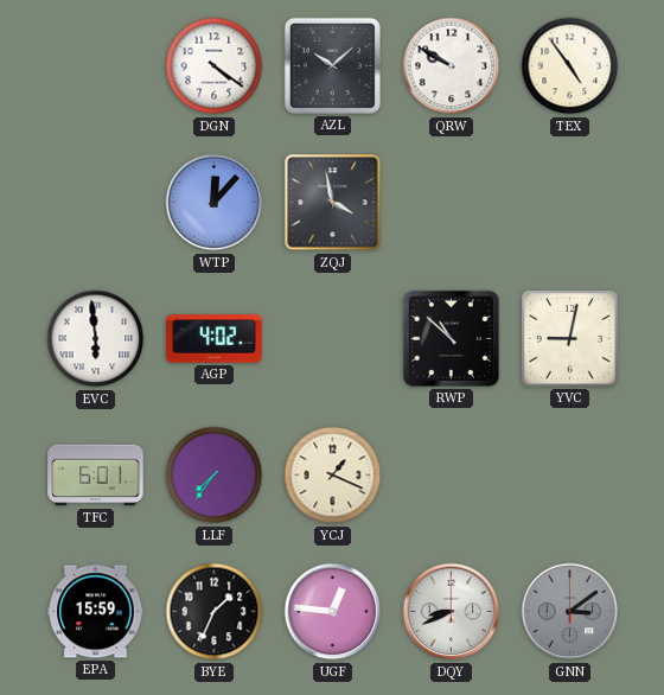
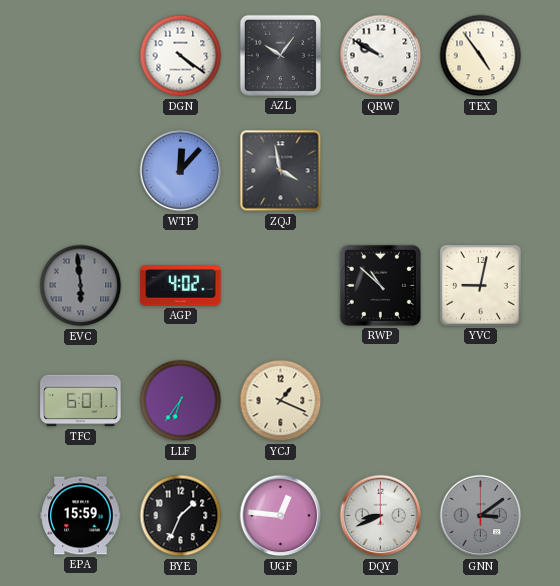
AZL: 10:08 -> 10:06 (280, 55)
EVC dial: white -> grey (81, 286)
LLF: 7:36 -> 6:36 (181, 401)
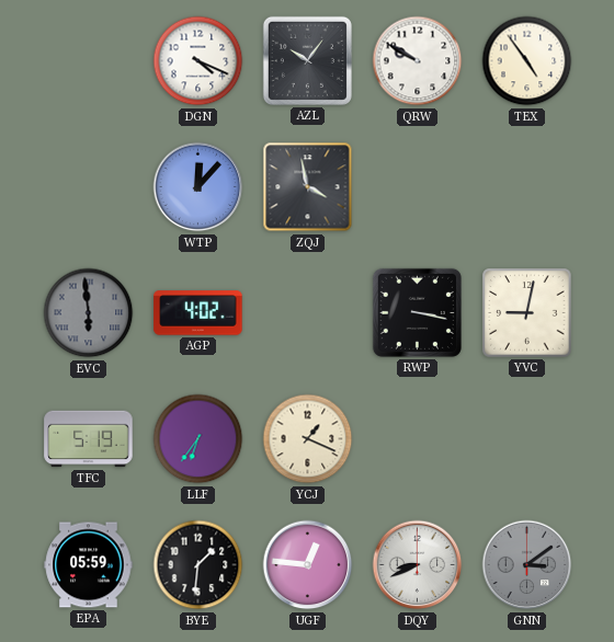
DGN: 4:21 -> 4:19 (198, 61)
RWP: 10:52 -> 3:17 (417, 312)
TFC: 6:01 -> 5:19 (89, 439)
EPA: 15:59 -> 05:59 (89, 565)
BYE: 1:34 -> 1:31 (198, 565)
